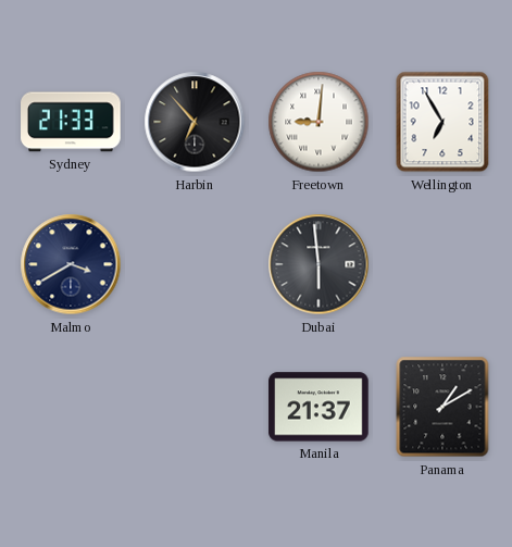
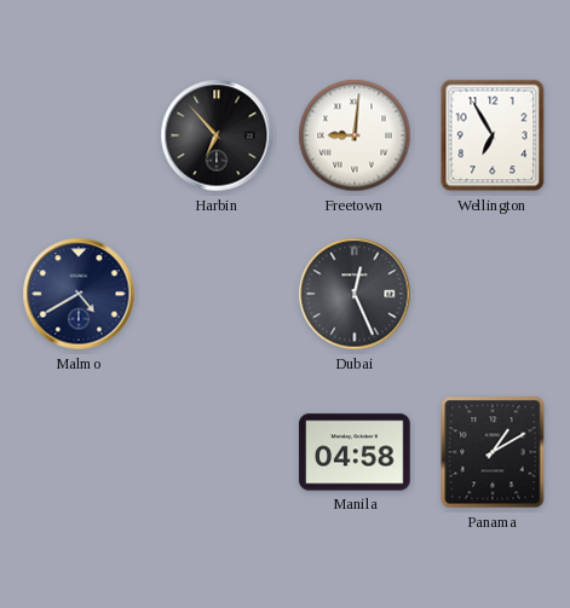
Sydney: 21:33 -> none (71, 122)
Malmo: 3:40 -> 4:40 (79, 294)
Dubai: 5:59 -> 12:26 (355, 294)
Manila: 21:37 -> 04:58 (355, 452)
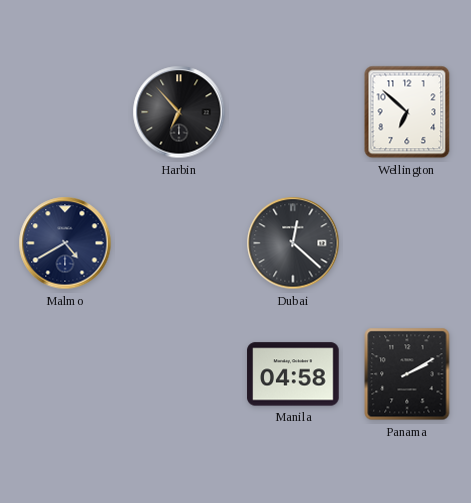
Freetown: 9:01 -> none (355, 135)
Wellington: 6:55 -> 6:52 (407, 112)
Dubai: 12:26 -> 12:22 (293, 243)
Panama: 1:10 -> 2:10 (407, 374)
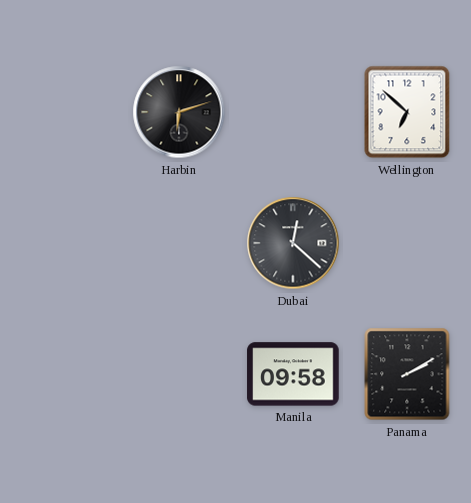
Harbin: 6:53 -> 6:12 (179, 112)
Malmo: 4:40 -> none (65, 243)
Manila: 04:58 -> 09:58 (293, 374)
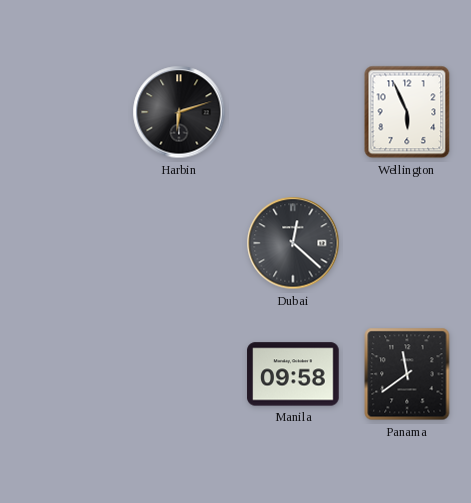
Wellington: 6:52 -> 5:56 (407, 112)
Panama: 2:10 -> 11:39 (407, 374)
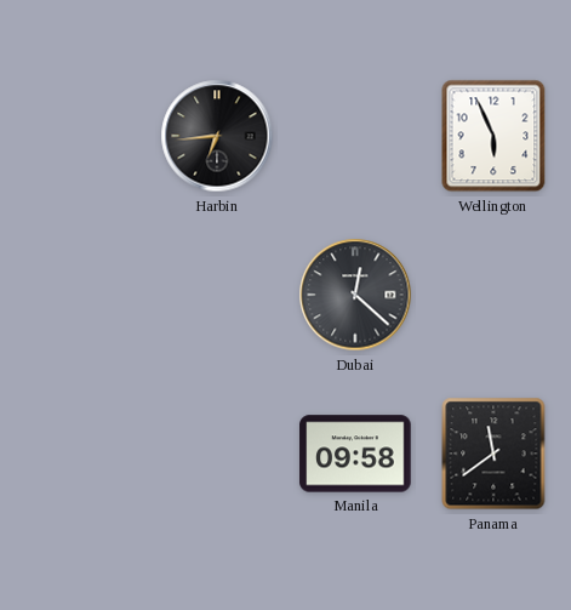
Harbin: 6:12 -> 6:44 (217, 136)
